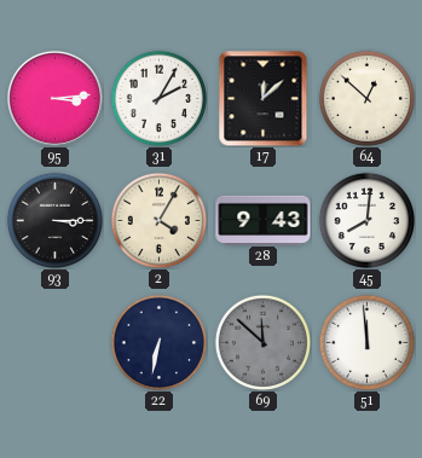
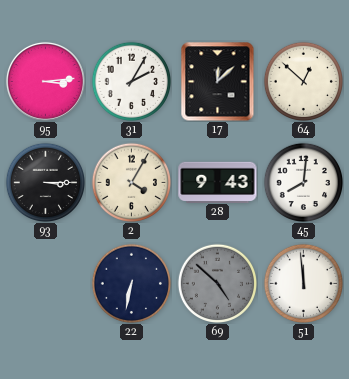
69: 11:52 -> 4:52 (217, 283)
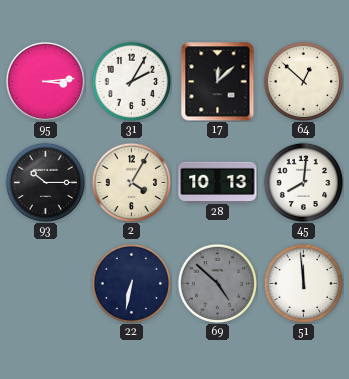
93: 3:15 -> 10:15 (45, 182)
28: 9:43 -> 10:13 (218, 182)
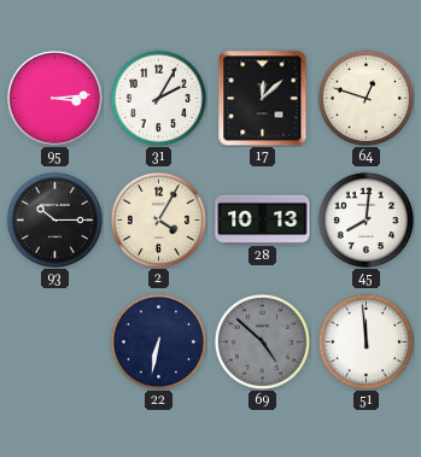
64: 12:52 -> 12:48 (366, 98)
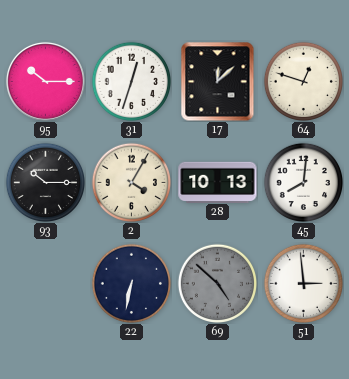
95: 3:14 -> 10:15 (45, 81)
31: 2:05 -> 12:33 (131, 81)
51: 11:59 -> 2:59 (303, 283)
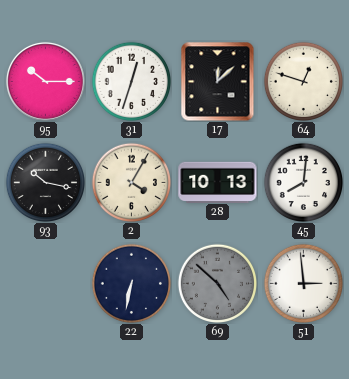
93: 10:15 -> 10:17 (45, 182)
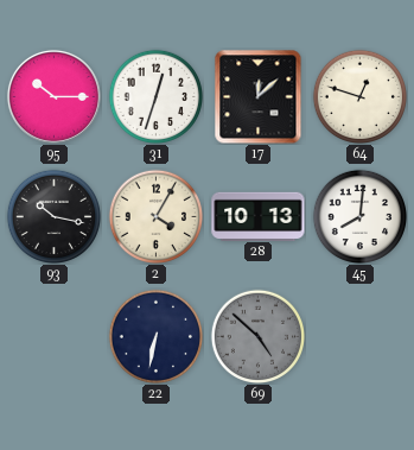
51: 2:59 -> none (303, 283)
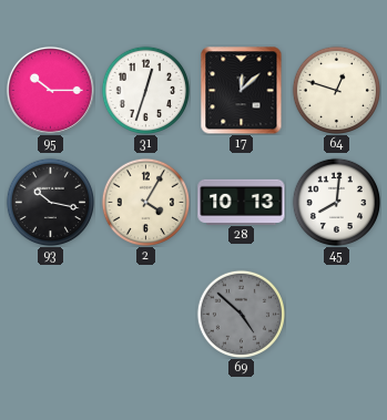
22: 6:32 -> none (155, 336)
